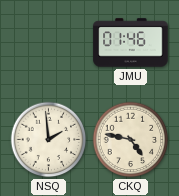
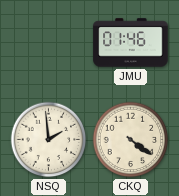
CKQ: 4:47 -> 4:21 (131, 140)
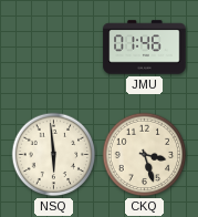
NSQ: 1:59 -> 5:59 (54, 155)
CKQ: 4:21 -> 3:27 (145, 155)
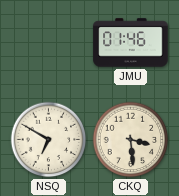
NSQ: 5:59 -> 6:50 (49, 140)
CKQ: 3:27 -> 3:29 (131, 140)
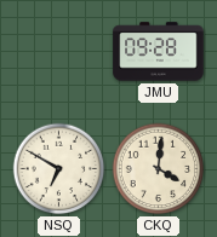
JMU: 01:46 -> 09:28 (159, 52)
CKQ: 3:29 -> 4:01 (159, 169)
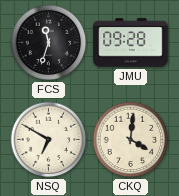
FCS: none -> 11:33 (49, 43)
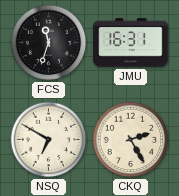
JMU: 09:28 -> 16:31 (131, 43)
CKQ: 4:01 -> 2:25 (131, 140)
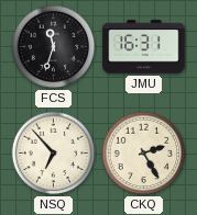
NSQ: 6:50 -> 6:53 (54, 154)
